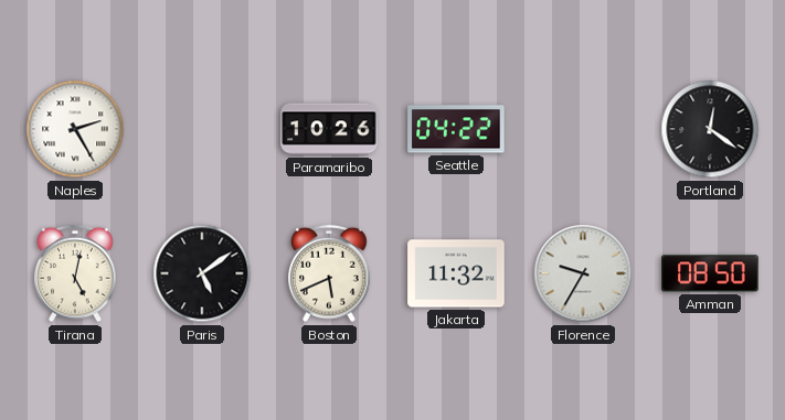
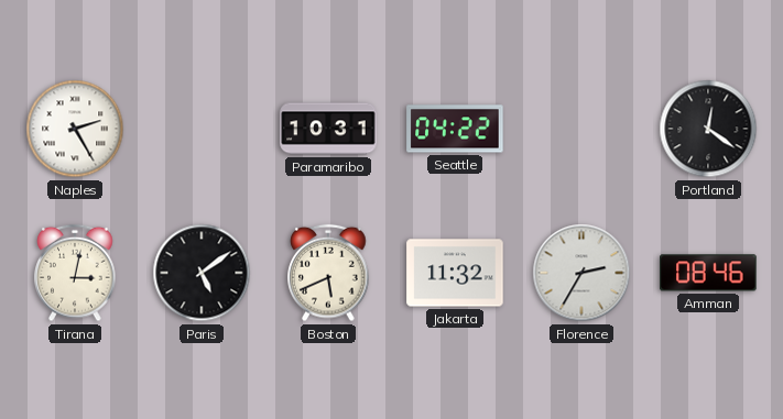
Paramaribo: 10:26 -> 10:31 (328, 129)
Tirana: 5:02 -> 3:02 (75, 273)
Florence: 9:35 -> 2:35 (581, 273)
Amman: 08:50 -> 08:46 (708, 273)
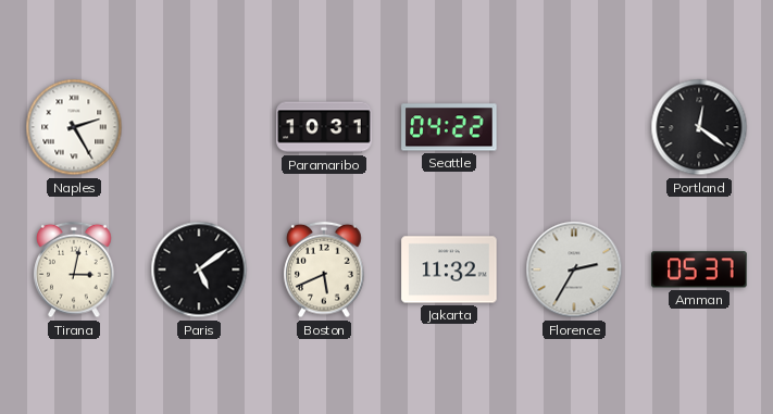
Amman: 08:46 -> 05:37 (699, 269)
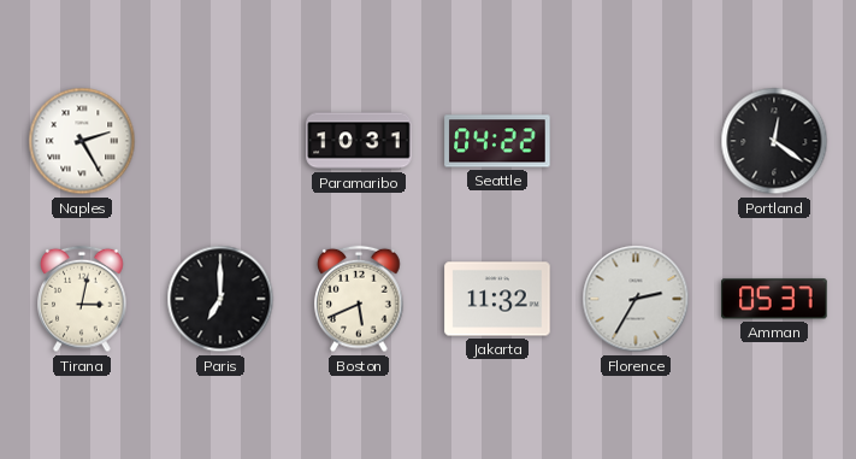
Paris: 5:09 -> 7:00 (220, 299)
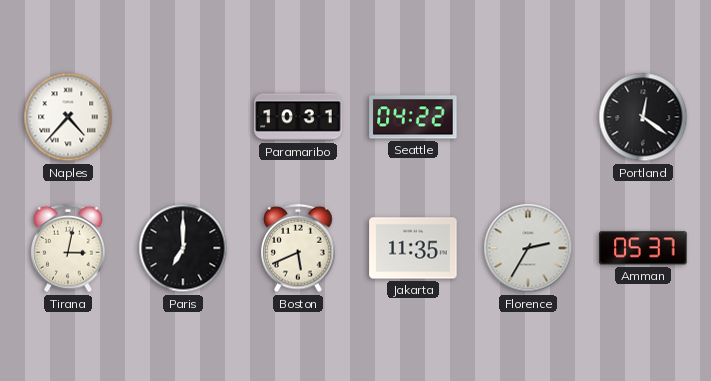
Naples: 2:25 -> 4:37 (68, 117)
Jakarta: 11:32 -> 11:35 (413, 248)
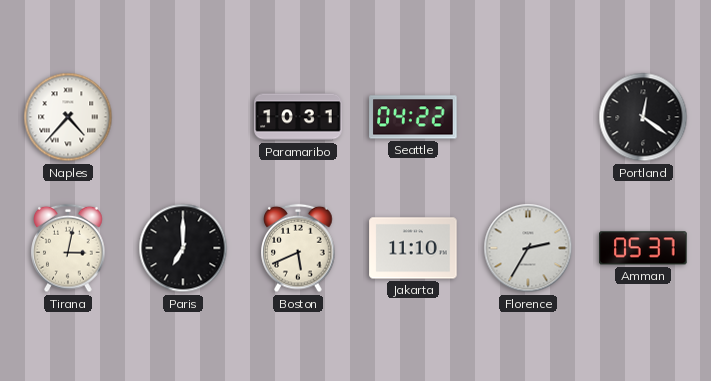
Jakarta: 11:35 -> 11:10 (413, 248)
